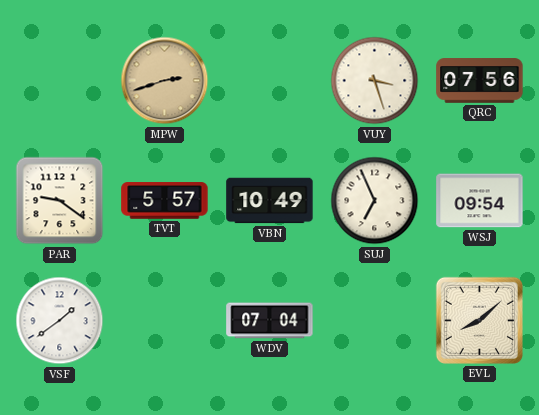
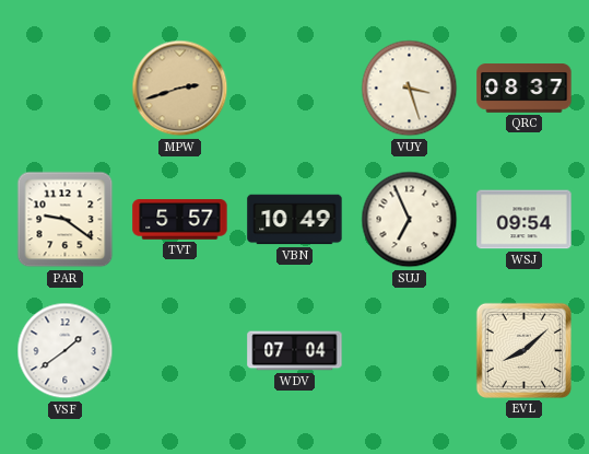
QRC: 07:56 -> 08:37 (525, 89)
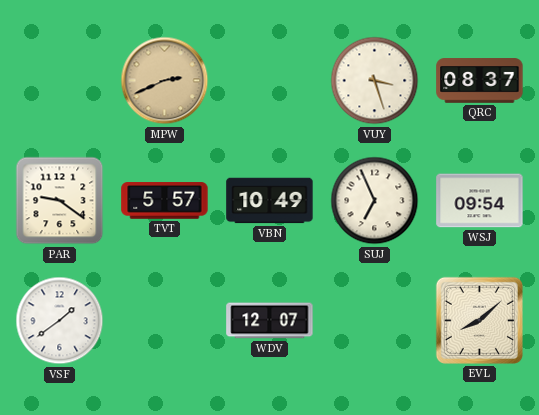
MPW: 2:42 -> 2:41 (165, 81)
WDV: 07:04 -> 12:07 (270, 321)
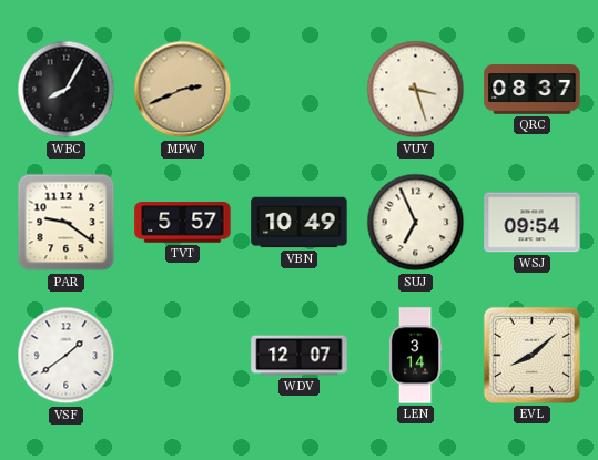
WBC: none -> 8:05 (67, 90)
LEN: none -> 3:14 (415, 356)
